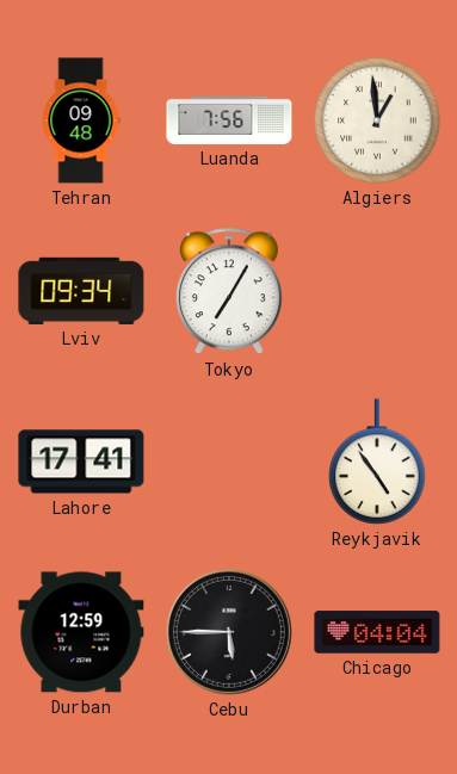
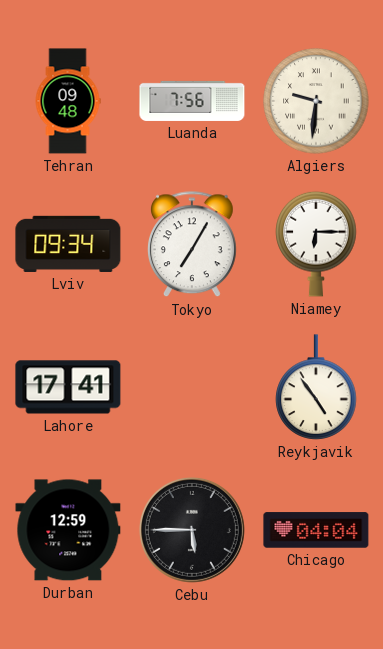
Algiers: 12:59 -> 9:31 (316, 101)
Niamey: none -> 6:15 (316, 244)
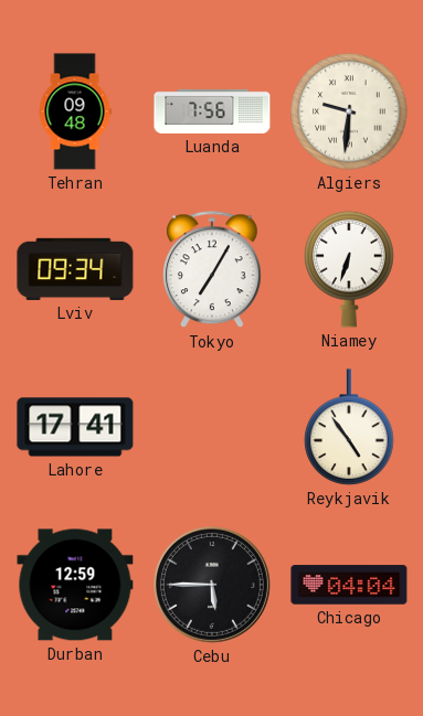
Niamey: 6:15 -> 6:33 (349, 269)
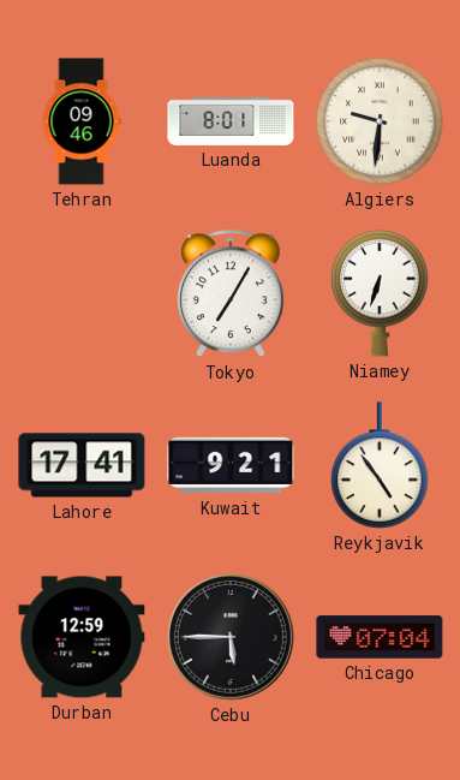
Tehran: 09:48 -> 09:46 (82, 121)
Luanda: 7:56 -> 8:01 (231, 121)
Lviv: 09:34 -> none (75, 269)
Kuwait: none -> 9:21 (231, 465)
Chicago: 04:04 -> 07:04 (380, 637)
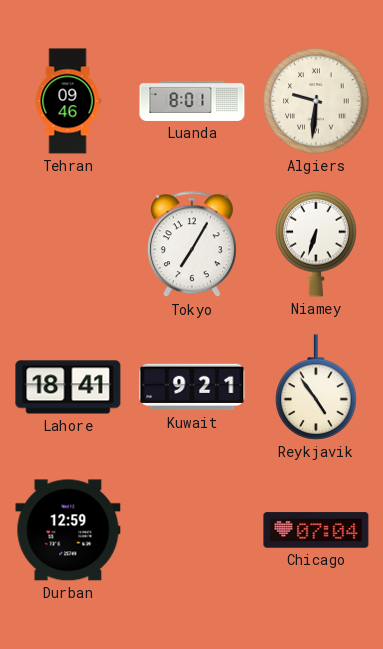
Lahore: 17:41 -> 18:41 (68, 387)
Cebu: 5:45 -> none (231, 637)
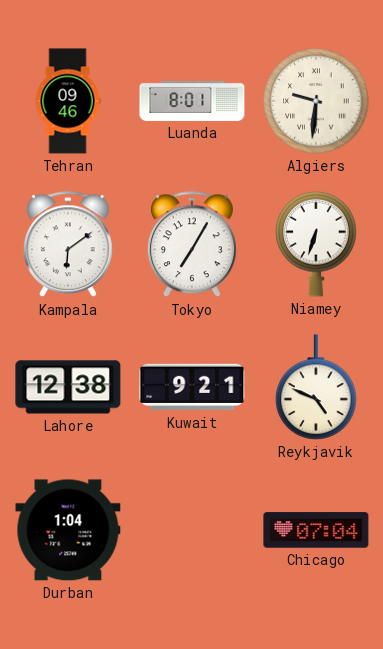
Kampala: none -> 6:09 (68, 245)
Lahore: 18:41 -> 12:38 (68, 387)
Reykjavik: 4:54 -> 4:49 (316, 387)
Durban: 12:59 -> 1:04 (68, 530)
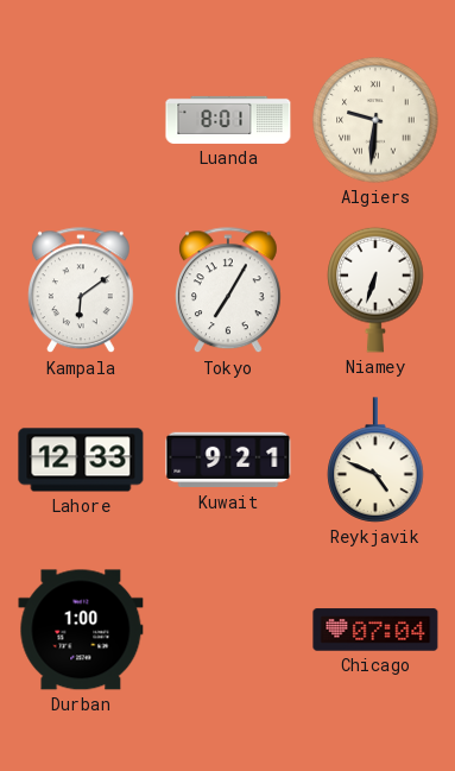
Tehran: 09:46 -> none (68, 101)
Lahore: 12:38 -> 12:33 (81, 460)
Durban: 1:04 -> 1:00 (81, 630)
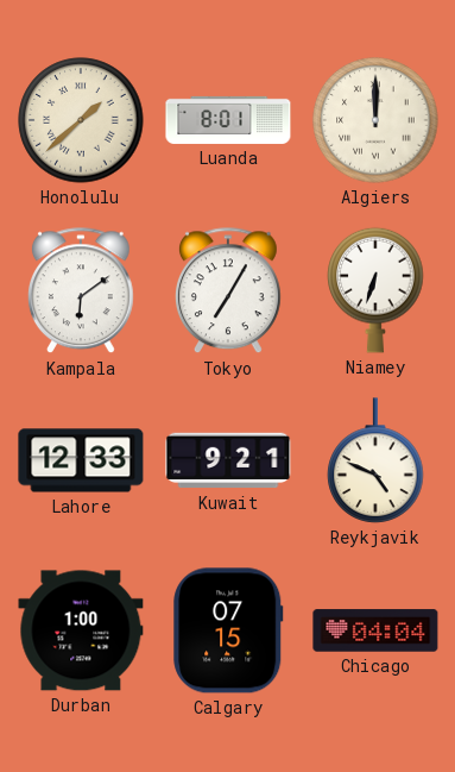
Honolulu: none -> 1:38 (81, 120)
Algiers: 9:31 -> 12:00 (375, 120)
Calgary: none -> 07:15 (228, 630)
Chicago: 07:04 -> 04:04 (375, 630)
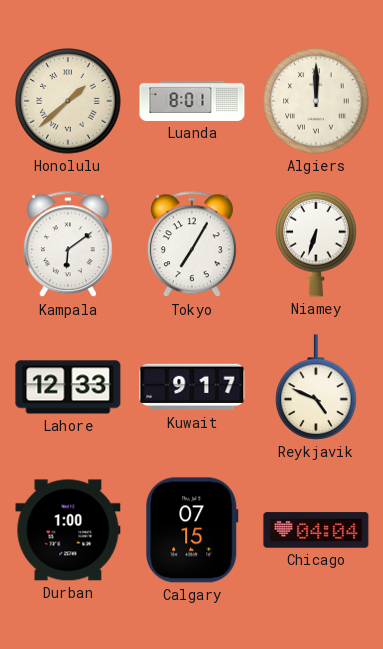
Kuwait: 9:21 -> 9:17 (192, 387)
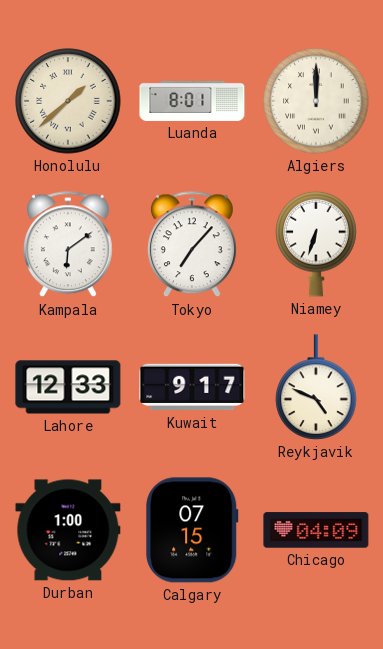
Tokyo: 7:05 -> 7:07 (192, 245)
Chicago: 04:04 -> 04:09 (316, 530)
